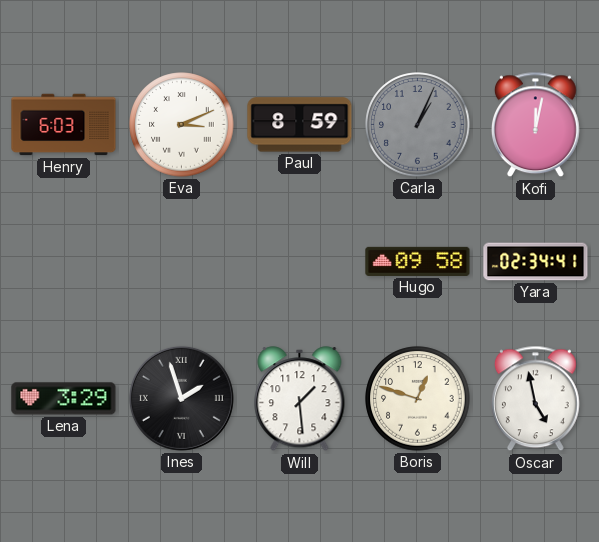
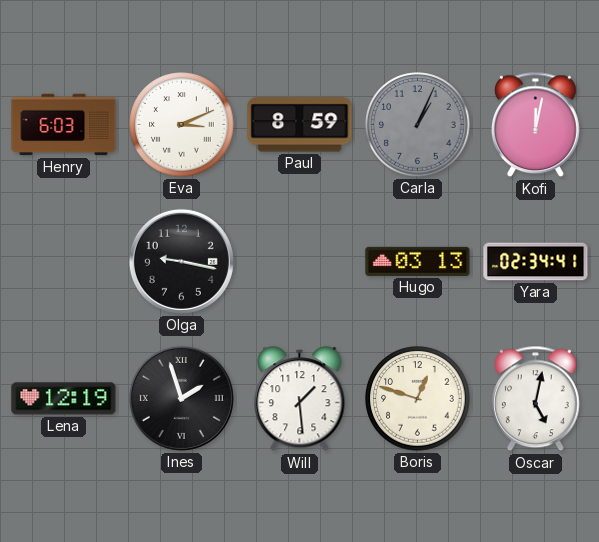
Olga: none -> 9:17 (181, 261)
Hugo: 09:58 -> 03:13 (418, 261)
Lena: 3:29 -> 12:19 (64, 399)
Oscar: 4:58 -> 5:02 (535, 399)
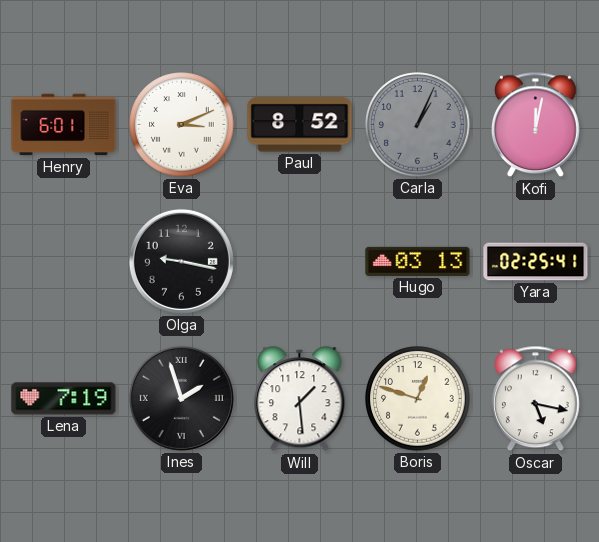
Henry: 6:03 -> 6:01 (64, 125)
Paul: 8:59 -> 8:52 (300, 125)
Yara: 02:34 -> 02:25 (536, 262)
Lena: 12:19 -> 7:19 (64, 399)
Oscar: 5:02 -> 5:17 (535, 399)
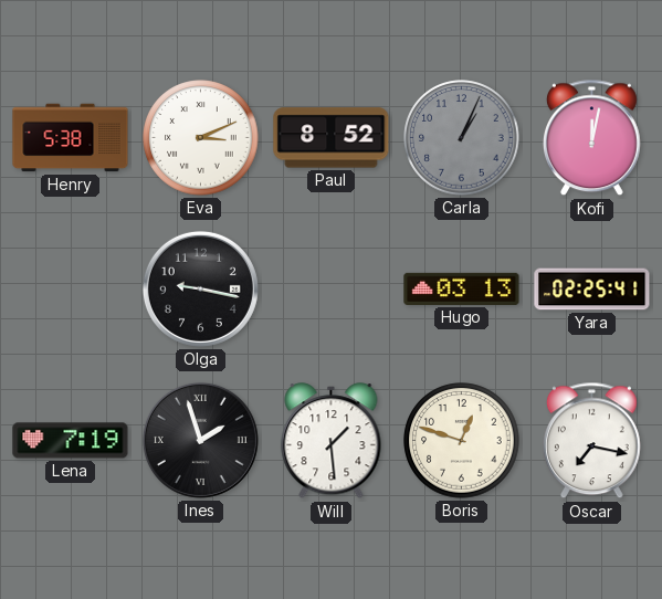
Henry: 6:01 -> 5:38 (71, 138)
Oscar: 5:17 -> 7:17 (591, 441)
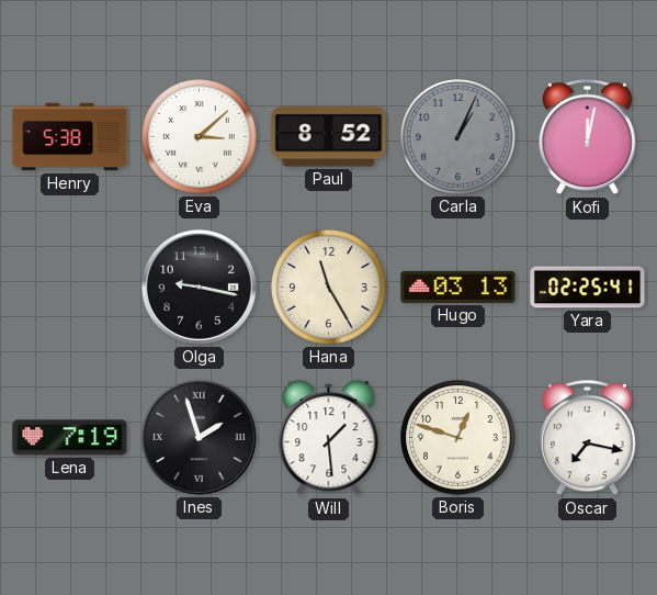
Eva: 3:11 -> 3:08 (200, 137)
Hana: none -> 11:25 (329, 288)
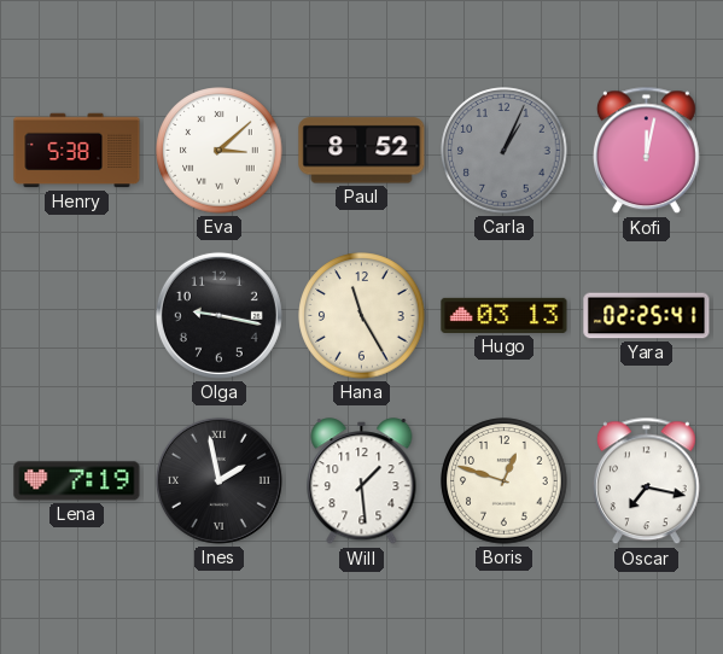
Ines: 1:57 -> 1:58 (218, 480)
